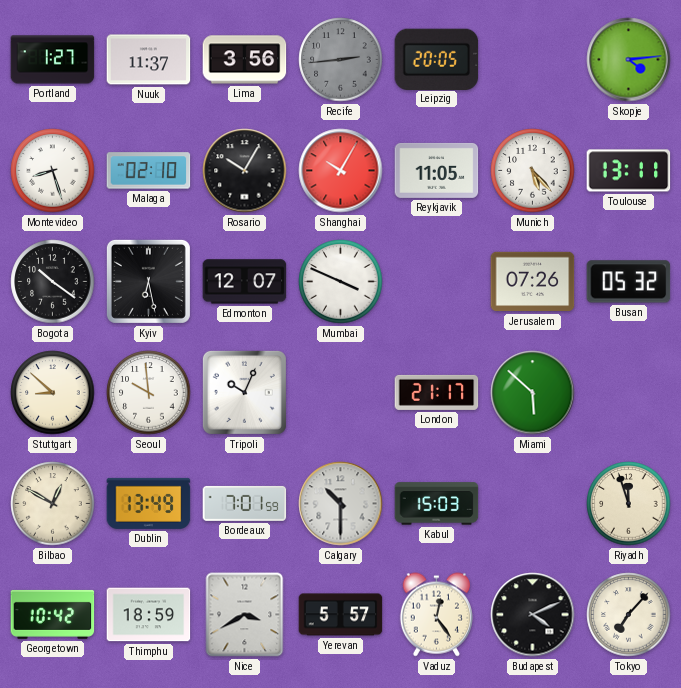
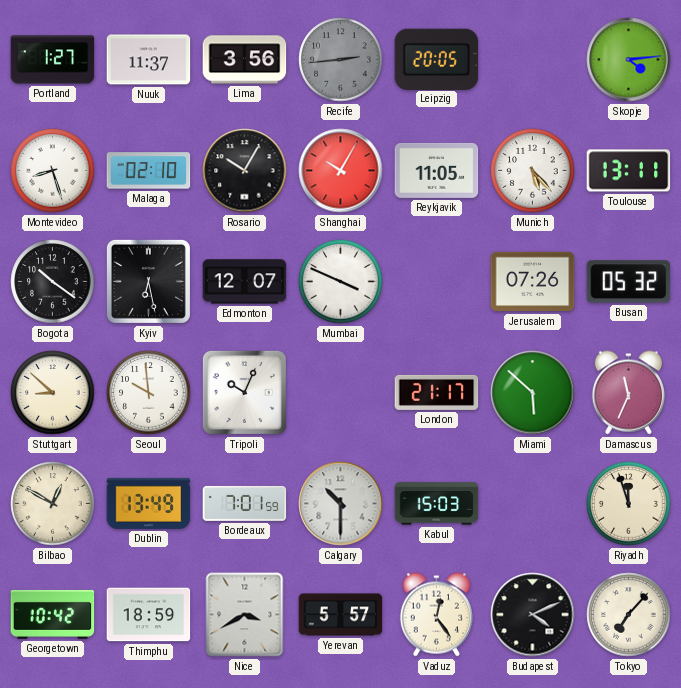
Damascus: none -> 11:34 (628, 393)
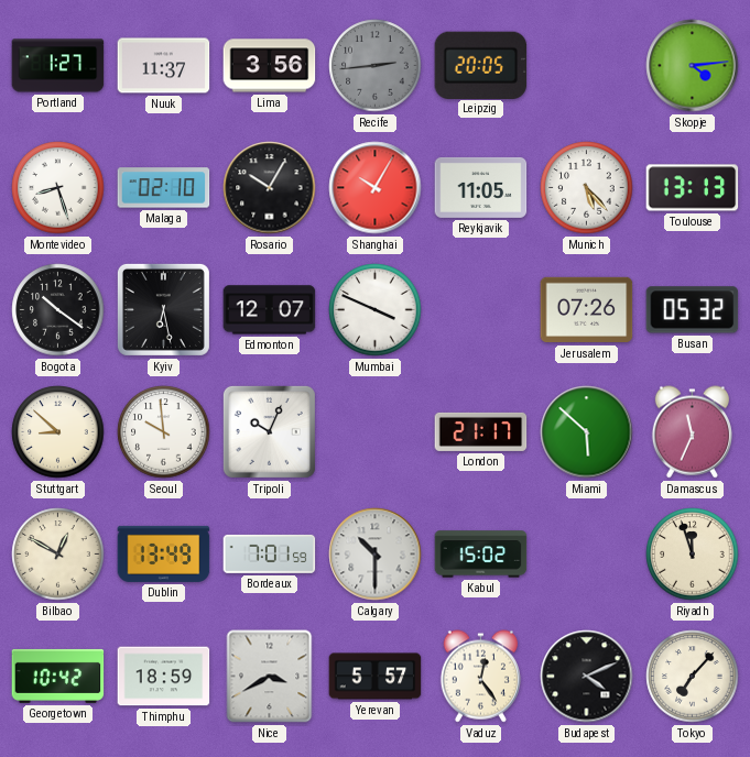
Toulouse: 13:11 -> 13:13 (693, 188)
Kabul: 15:03 -> 15:02 (481, 555)
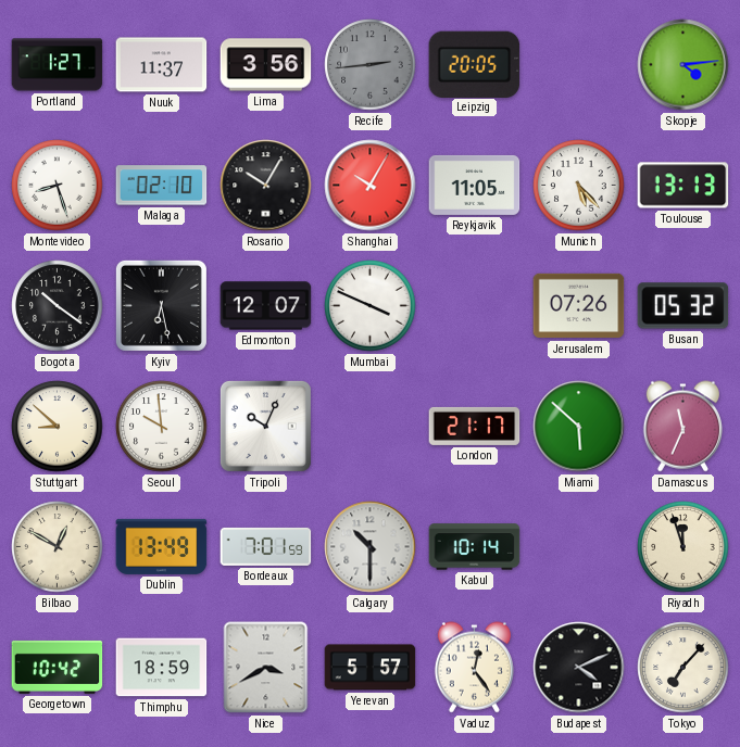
Kabul: 15:02 -> 10:14 (475, 547)
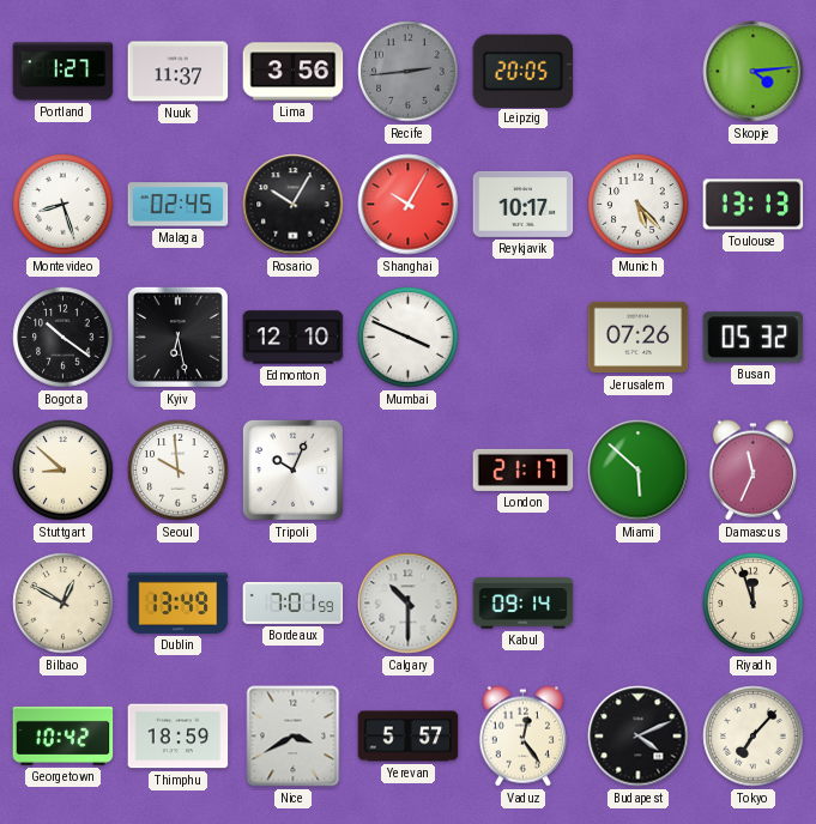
Malaga: 02:10 -> 02:45 (179, 205)
Reykjavik: 11:05 -> 10:17 (524, 204)
Edmonton: 12:07 -> 12:10 (294, 338)
Kabul: 10:14 -> 09:14 (524, 604)
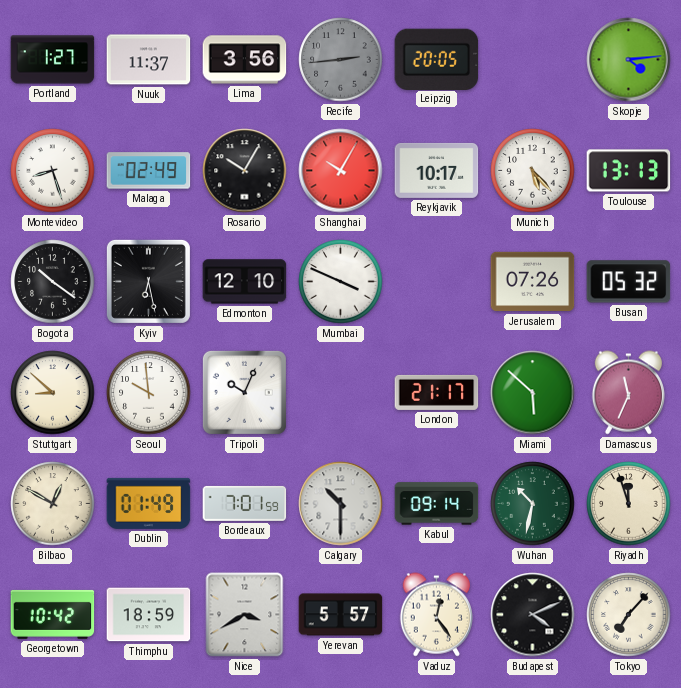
Malaga: 02:45 -> 02:49 (149, 171)
Dublin: 13:49 -> 01:49 (149, 503)
Wuhan: none -> 10:32 (533, 504)
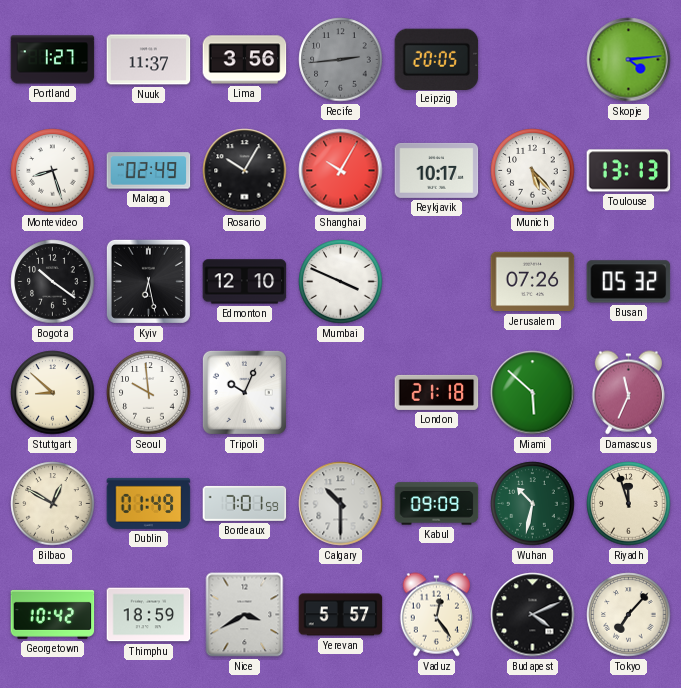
London: 21:17 -> 21:18 (437, 392)
Kabul: 09:14 -> 09:09 (437, 504)
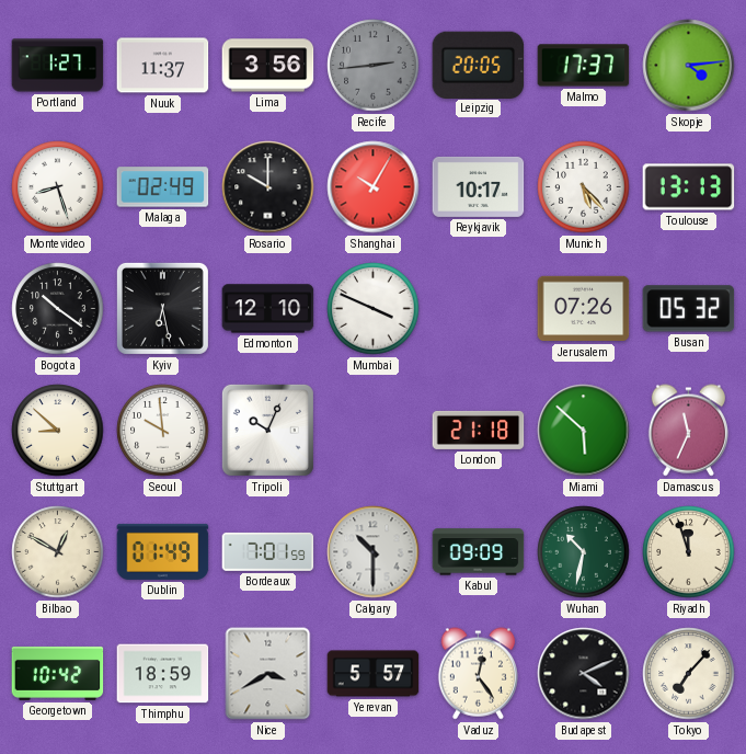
Malmo: none -> 17:37 (584, 66)
Rosario: 10:05 -> 10:00 (268, 187)
